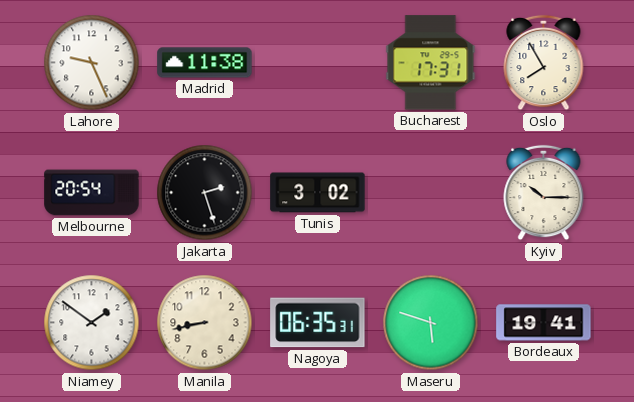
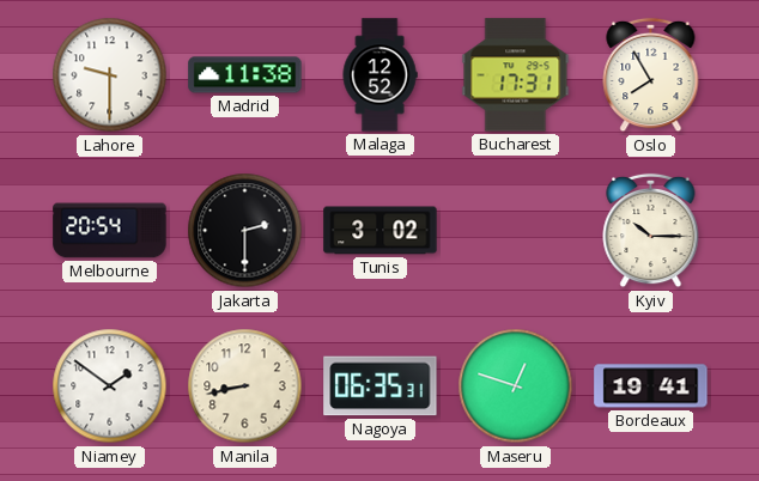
Lahore: 9:26 -> 9:30 (110, 75)
Malaga: none -> 12:52 (380, 75)
Jakarta: 2:27 -> 2:30 (245, 231)
Maseru: 5:48 -> 12:48 (516, 386)
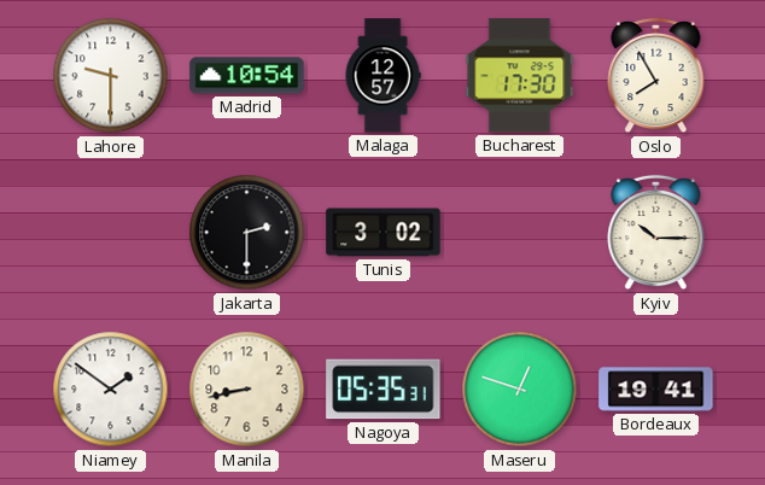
Madrid: 11:38 -> 10:54 (247, 76)
Malaga: 12:52 -> 12:57 (382, 76)
Bucharest: 17:31 -> 17:30 (520, 76)
Melbourne: 20:54 -> none (110, 231)
Nagoya: 06:35 -> 05:35 (384, 390)
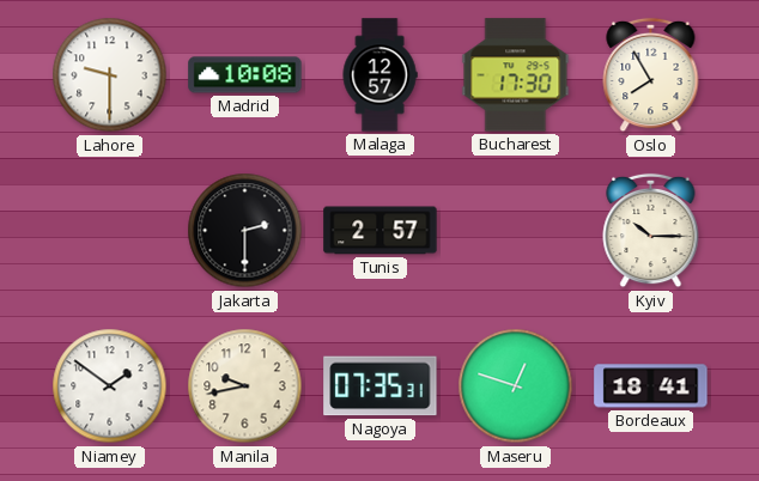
Madrid: 10:54 -> 10:08 (245, 75)
Tunis: 3:02 -> 2:57 (381, 231)
Manila: 8:43 -> 9:43 (245, 386)
Nagoya: 05:35 -> 07:35 (381, 386)
Bordeaux: 19:41 -> 18:41 (651, 386)
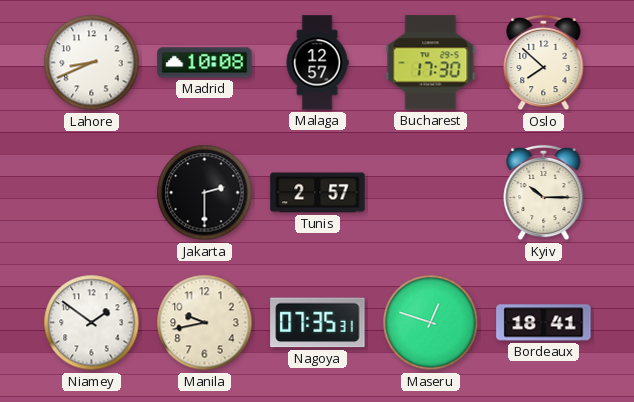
Lahore: 9:30 -> 8:41 (92, 63)
Oslo: 7:55 -> 7:52 (544, 63)
